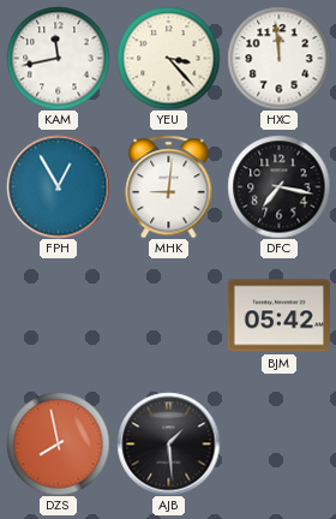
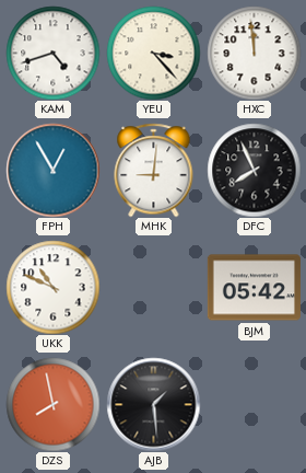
KAM: 11:43 -> 4:42 (52, 53)
DFC: 7:17 -> 7:56 (254, 170)
UKK: none -> 10:49 (52, 287)
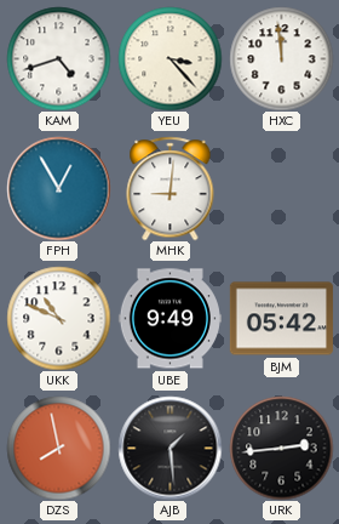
DFC: 7:56 -> none (254, 170)
UBE: none -> 9:49 (169, 319)
URK: none -> 2:44 (281, 448)
